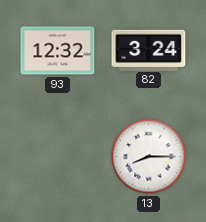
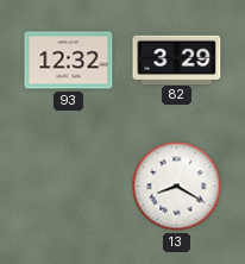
82: 3:24 -> 3:29 (177, 59)
13: 8:15 -> 8:20 (177, 187)
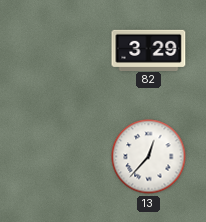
93: 12:32 -> none (69, 61)
13: 8:20 -> 12:37 (149, 157)
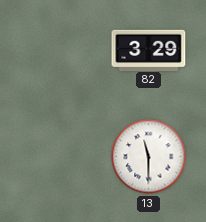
13: 12:37 -> 11:30 (149, 157)
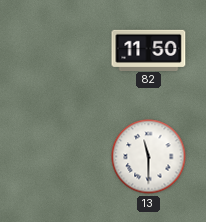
82: 3:29 -> 11:50 (149, 50)
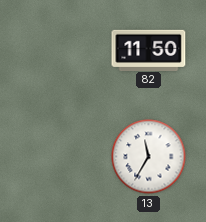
13: 11:30 -> 11:35 (149, 157)
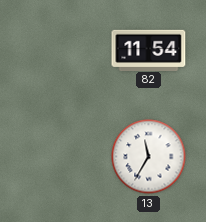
82: 11:50 -> 11:54 (149, 50)
